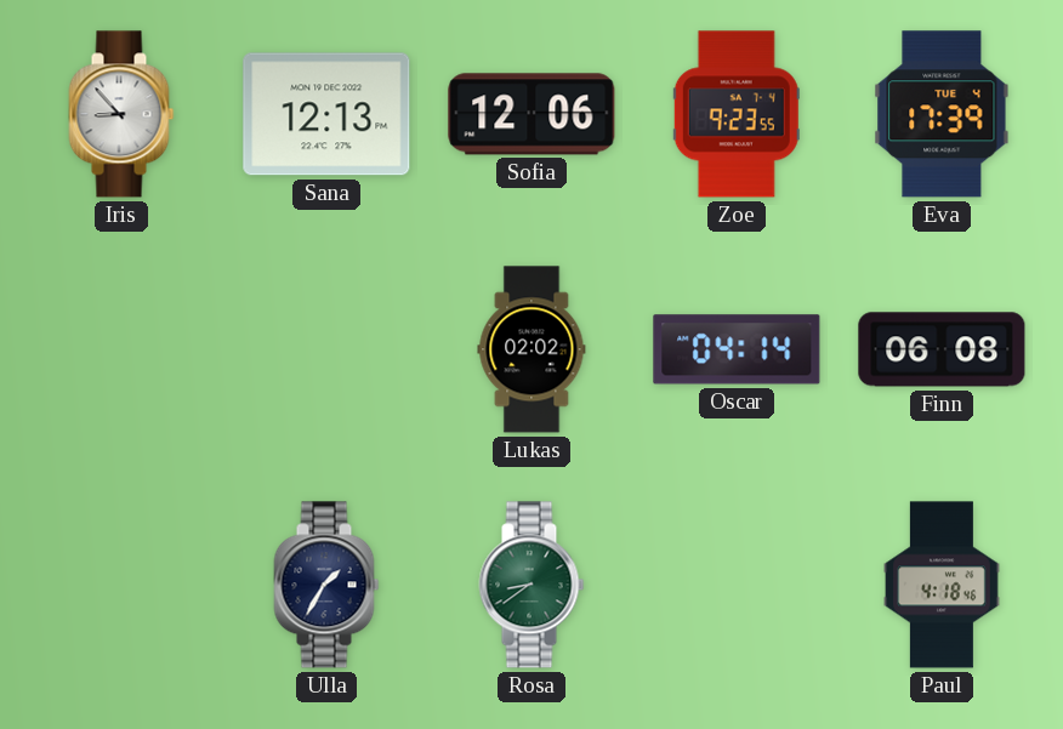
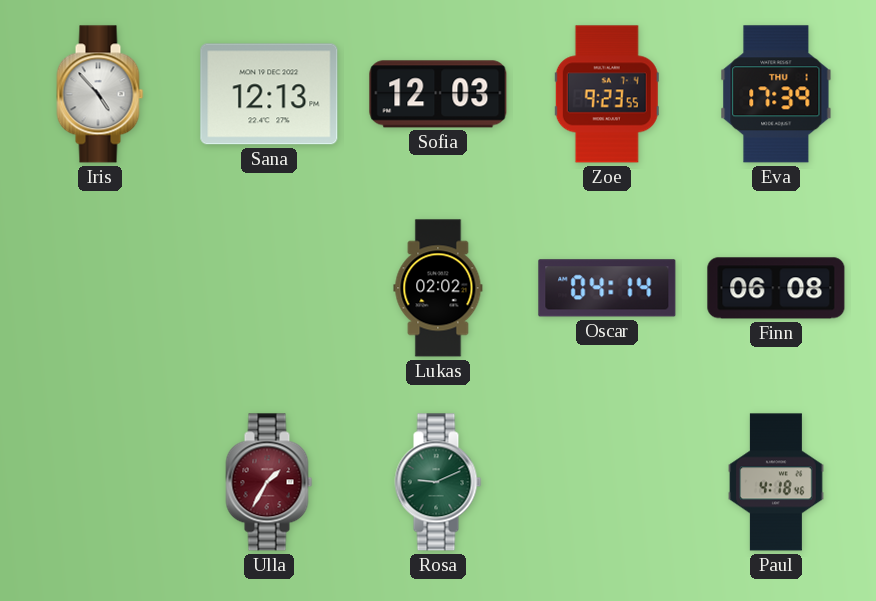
Iris: 8:53 -> 4:53 (100, 94)
Sofia: 12:06 -> 12:03 (438, 94)
Eva date: TUE 4 -> THU 1 (776, 94)
Ulla dial: navy -> burgundy (269, 482)
Rosa: 8:39 -> 9:11 (438, 482)
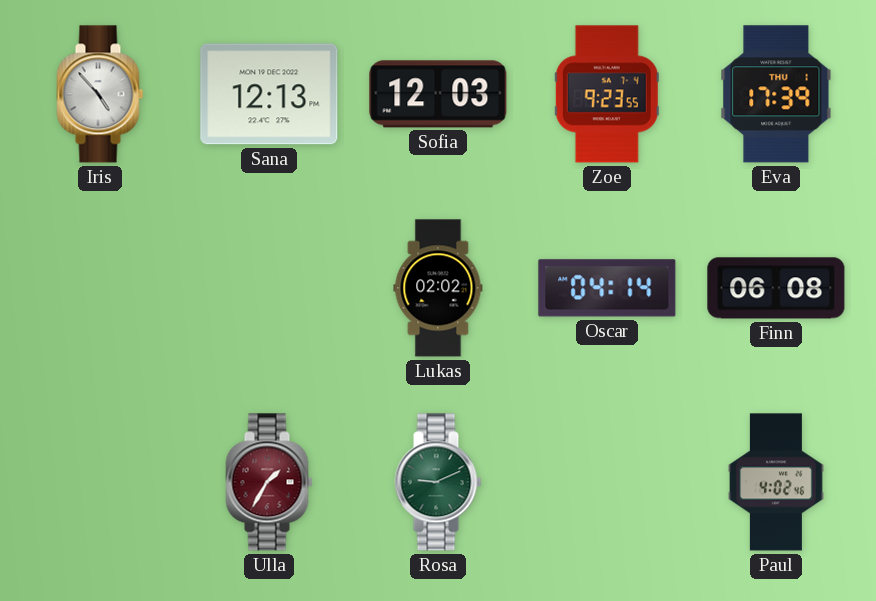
Paul: 4:18 -> 4:02 (776, 482)
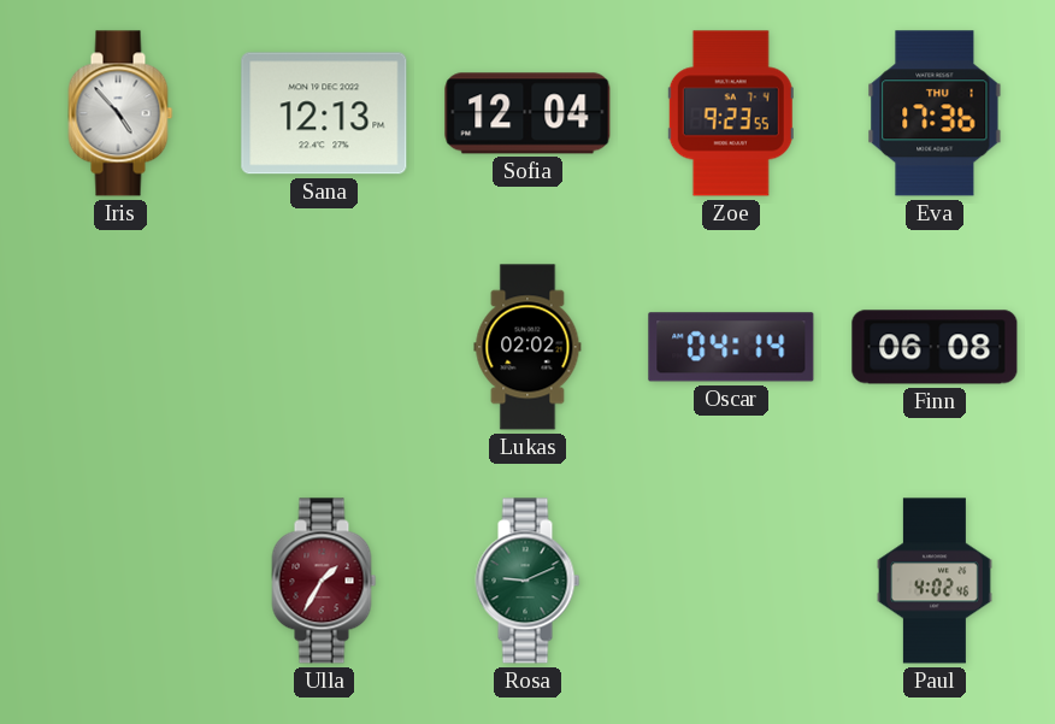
Sofia: 12:03 -> 12:04 (527, 113)
Eva: 17:39 -> 17:36 (935, 113)
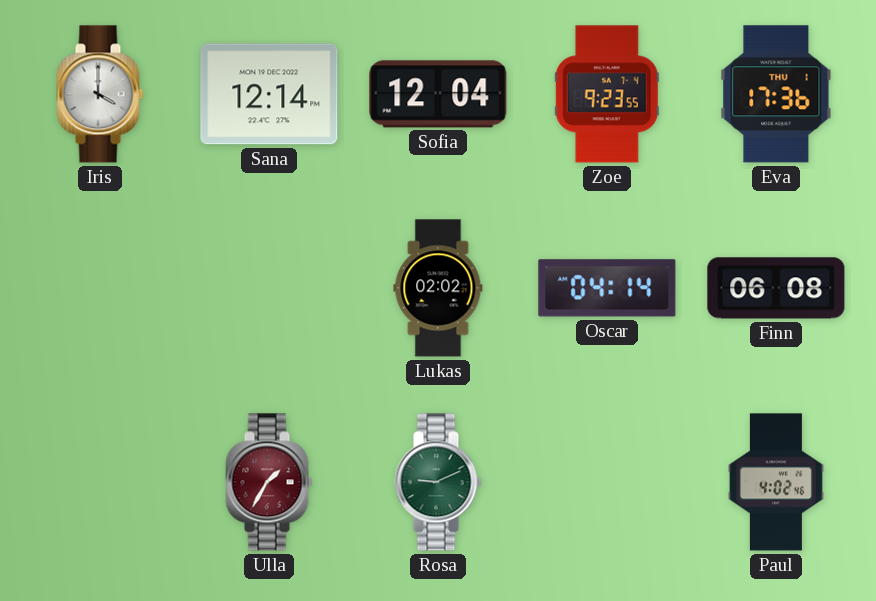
Iris: 4:53 -> 4:00 (100, 94)
Sana: 12:13 -> 12:14 (269, 94)
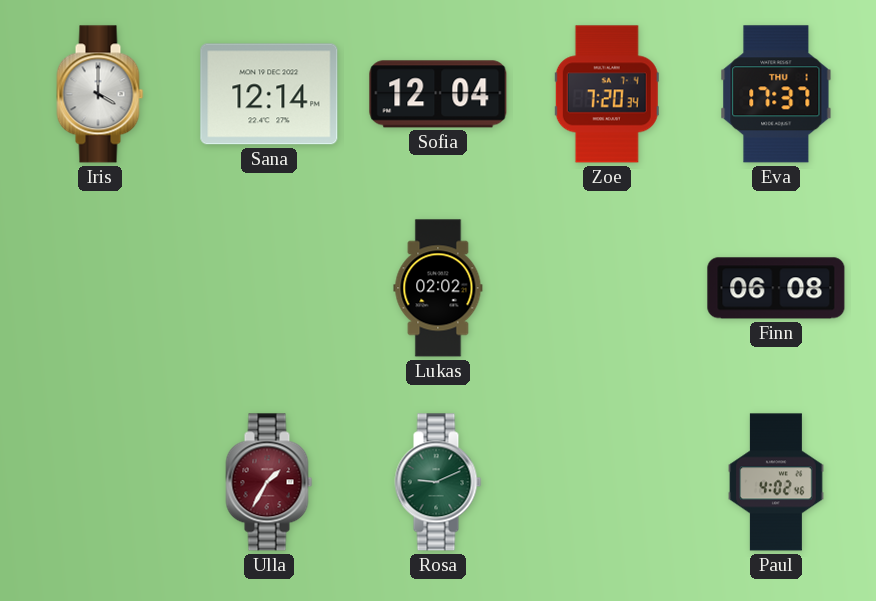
Zoe: 9:23 -> 7:20 (607, 94)
Eva: 17:36 -> 17:37 (776, 94)
Oscar: 04:14 -> none (607, 288)
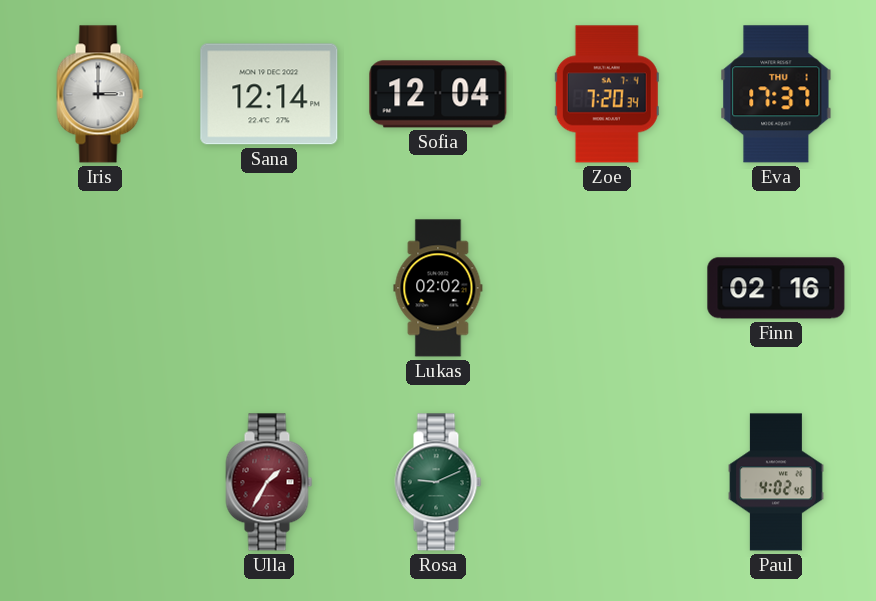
Iris: 4:00 -> 3:00 (100, 94)
Finn: 06:08 -> 02:16 (776, 288)
